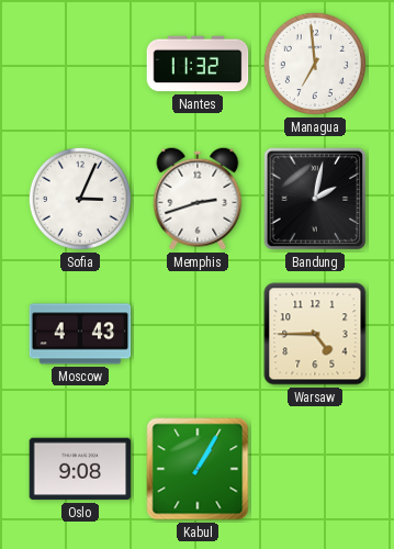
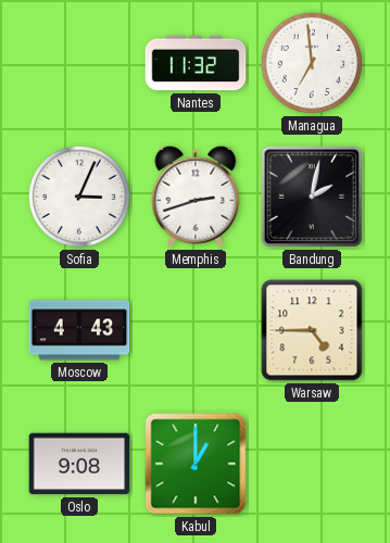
Kabul: 1:05 -> 1:00 (196, 464)
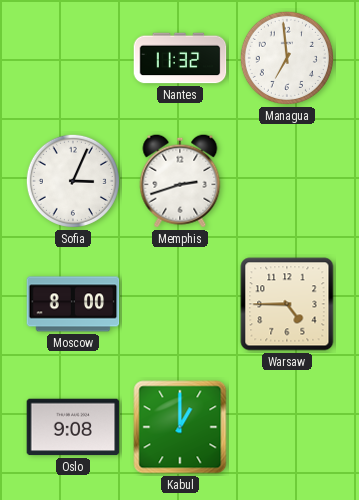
Bandung: 2:02 -> none (312, 197)
Moscow: 4:43 -> 8:00 (73, 304)
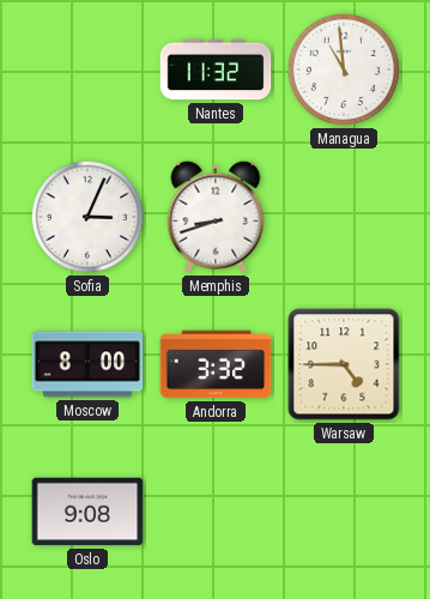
Managua: 6:59 -> 10:59 (344, 69)
Memphis: 2:42 -> 8:42 (216, 217)
Andorra: none -> 3:32 (216, 364)
Kabul: 1:00 -> none (180, 427)
